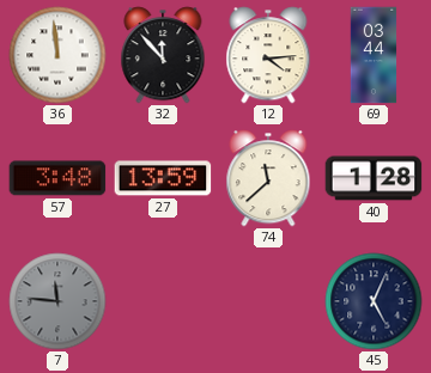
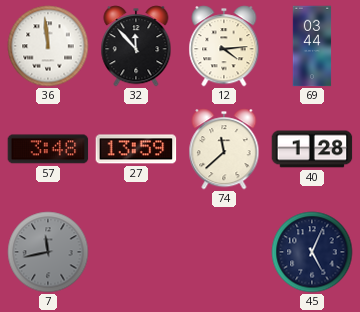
7: 11:46 -> 11:43 (48, 252)
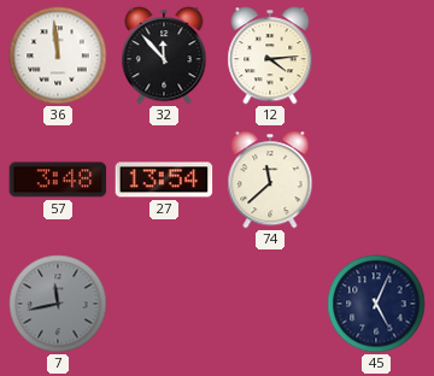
69: 03:44 -> none (312, 46)
27: 13:59 -> 13:54 (164, 180)
40: 1:28 -> none (312, 149)
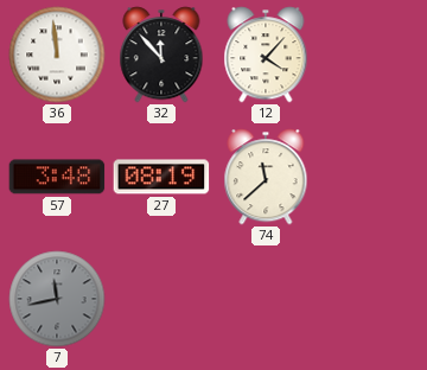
12: 4:14 -> 4:07 (266, 55)
27: 13:54 -> 08:19 (161, 177)
45: 5:04 -> none (376, 304)
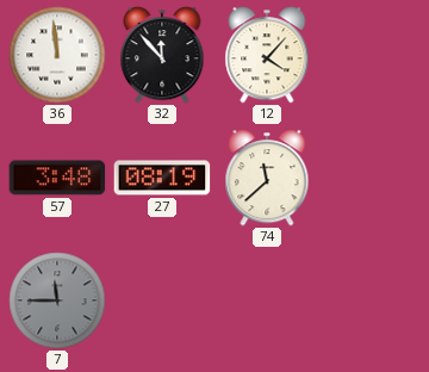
7: 11:43 -> 11:45 (57, 300)
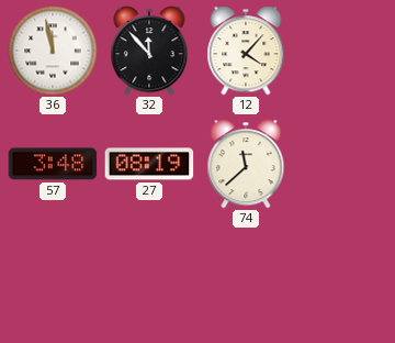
36: 11:59 -> 11:58 (53, 51)
7: 11:45 -> none (57, 300)
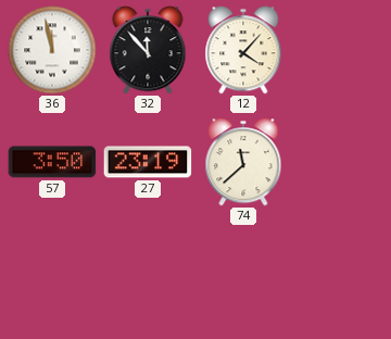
57: 3:48 -> 3:50 (52, 162)
27: 08:19 -> 23:19 (148, 162)
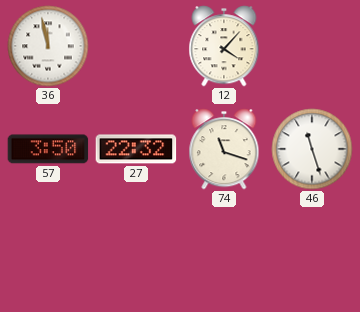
32: 11:53 -> none (148, 50)
27: 23:19 -> 22:32 (136, 149)
74: 11:38 -> 11:18 (224, 149)
46: none -> 11:27 (312, 149)
